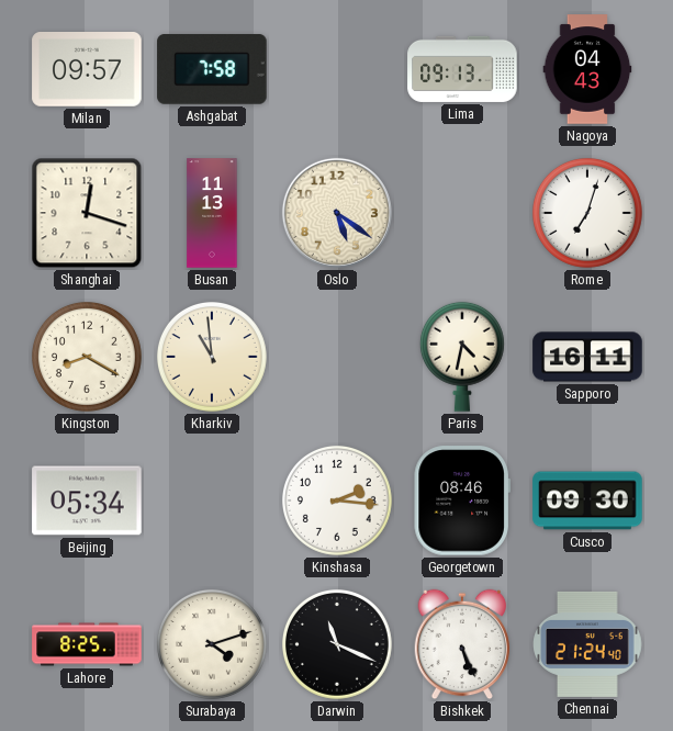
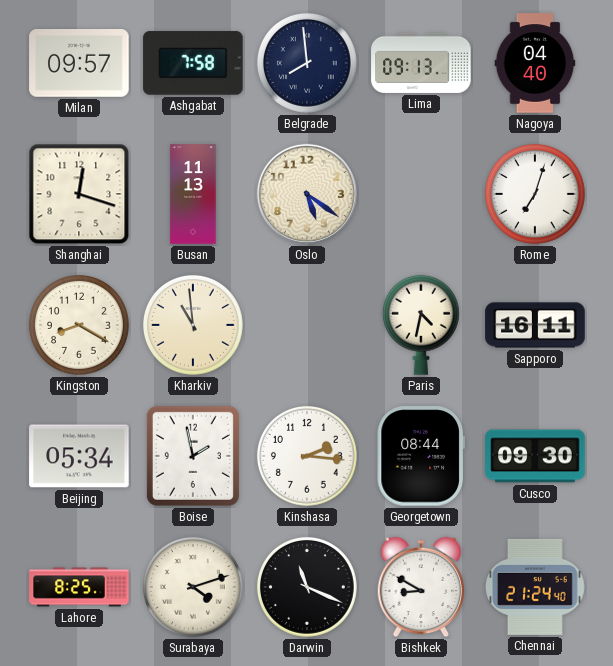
Belgrade: none -> 7:59 (307, 63)
Nagoya: 04:43 -> 04:40 (535, 63)
Boise: none -> 1:58 (193, 456)
Georgetown: 08:46 -> 08:44 (421, 456)
Bishkek: 5:26 -> 8:50 (421, 587)
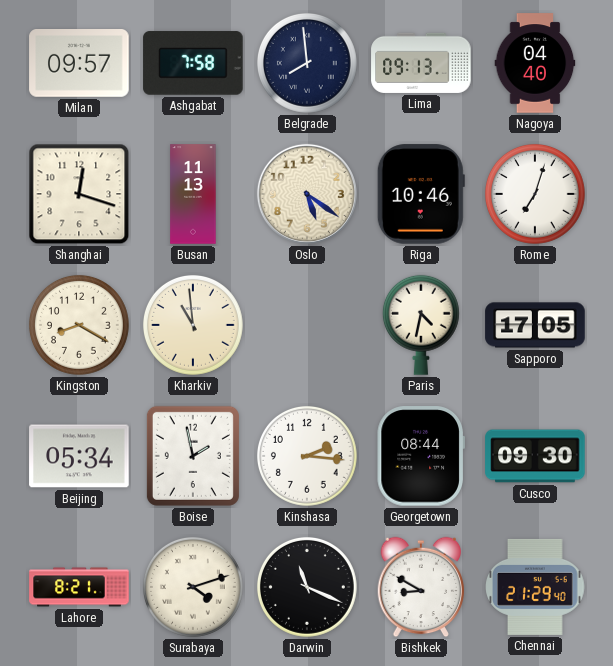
Riga: none -> 10:46 (421, 194)
Sapporo: 16:11 -> 17:05 (535, 325)
Lahore: 8:25 -> 8:21 (79, 587)
Chennai: 21:24 -> 21:29 (535, 587)
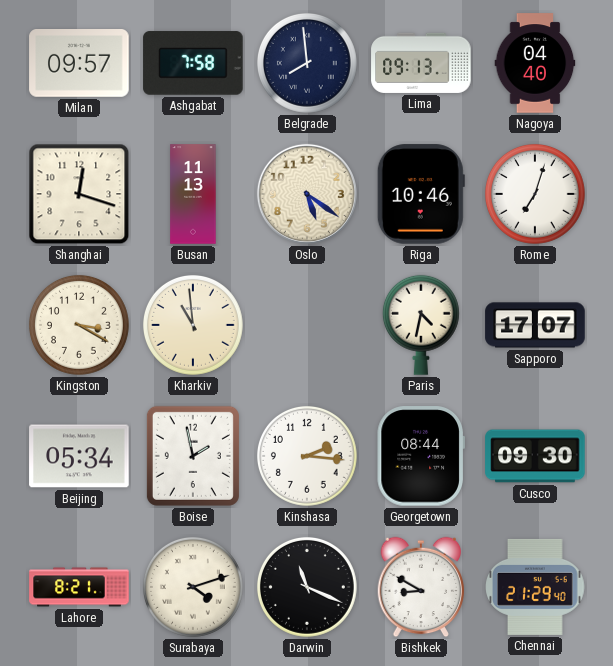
Kingston: 8:20 -> 3:20 (79, 325)
Sapporo: 17:05 -> 17:07 (535, 325)
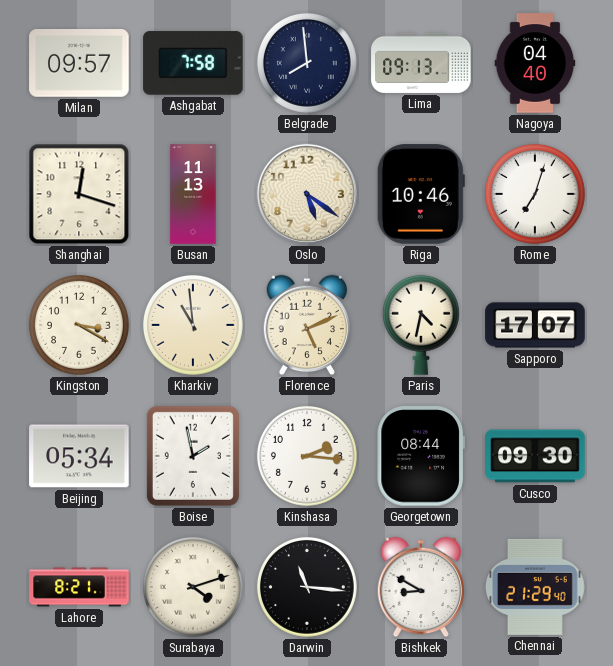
Florence: none -> 5:11 (307, 325)
Darwin: 11:19 -> 11:16 (307, 587)
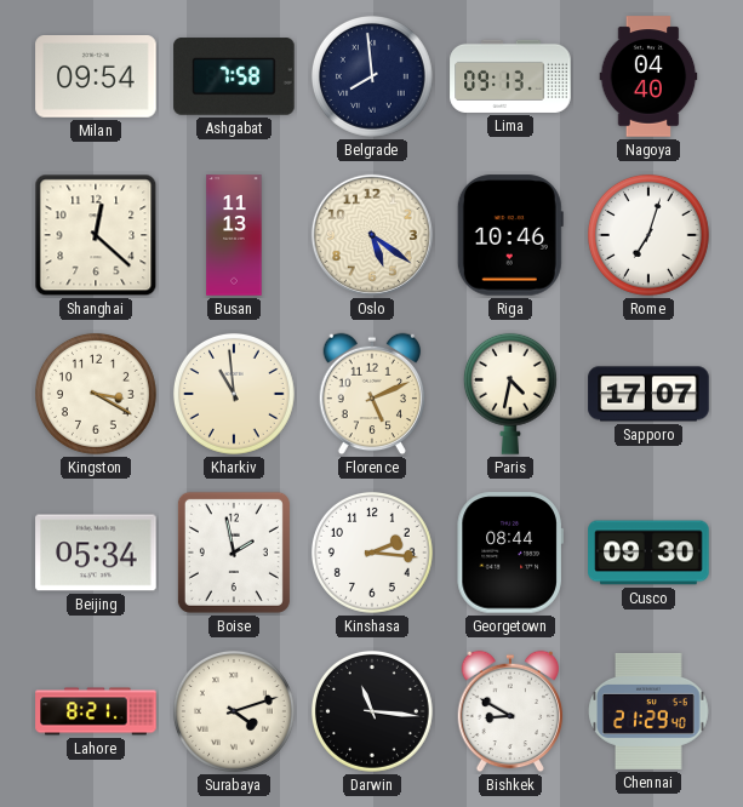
Milan: 09:57 -> 09:54 (96, 78)
Shanghai: 12:18 -> 12:22 (96, 235)
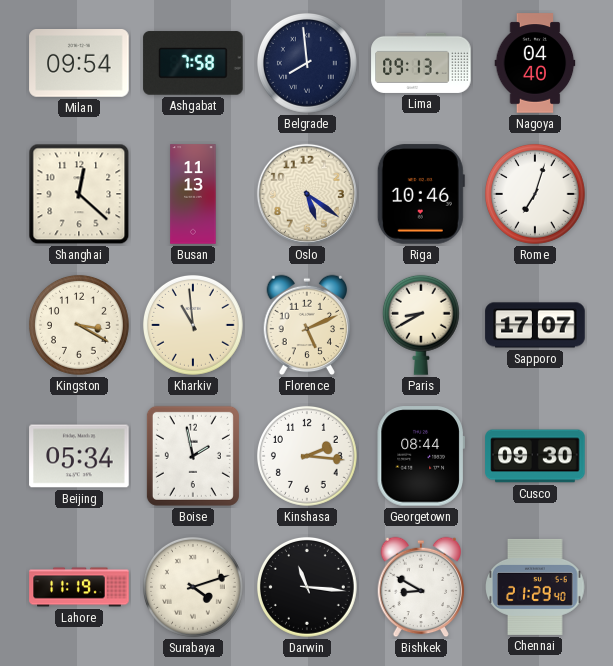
Paris: 4:32 -> 8:40 (421, 325)
Lahore: 8:21 -> 11:19 (79, 587)
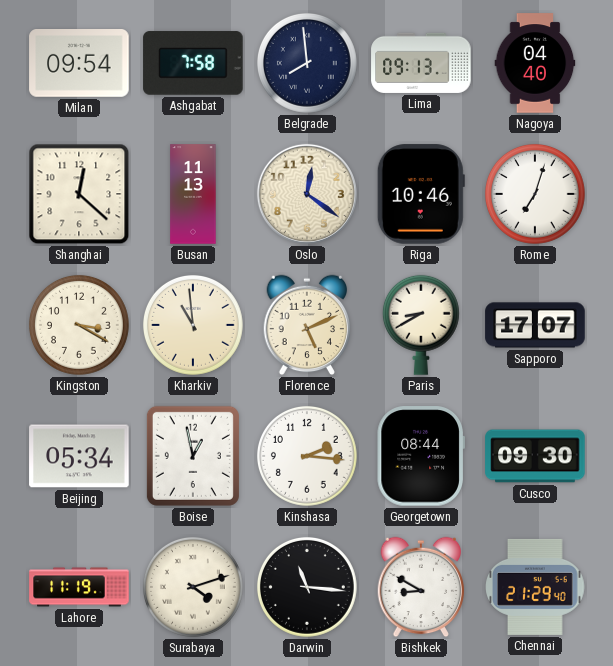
Oslo: 5:21 -> 12:21 (307, 194)
Boise: 1:58 -> 12:58 (193, 456)
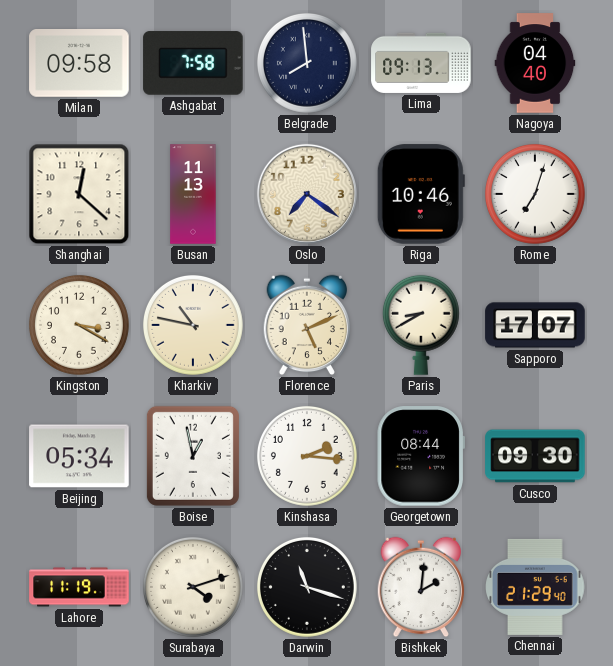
Milan: 09:54 -> 09:58 (79, 64)
Oslo: 12:21 -> 7:21 (307, 194)
Kharkiv: 10:59 -> 10:47 (193, 325)
Darwin: 11:16 -> 11:18 (307, 587)
Bishkek: 8:50 -> 2:01 (421, 587)
